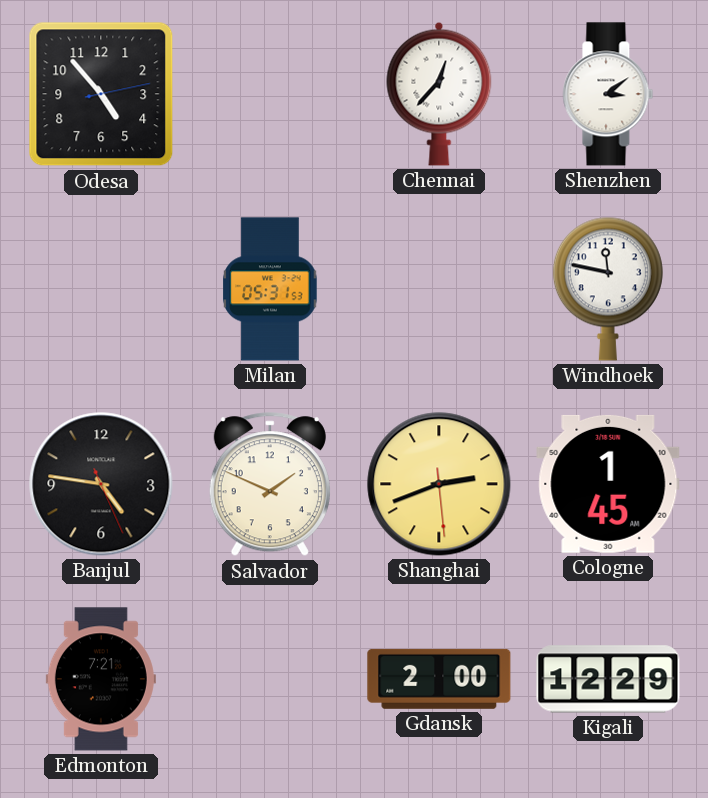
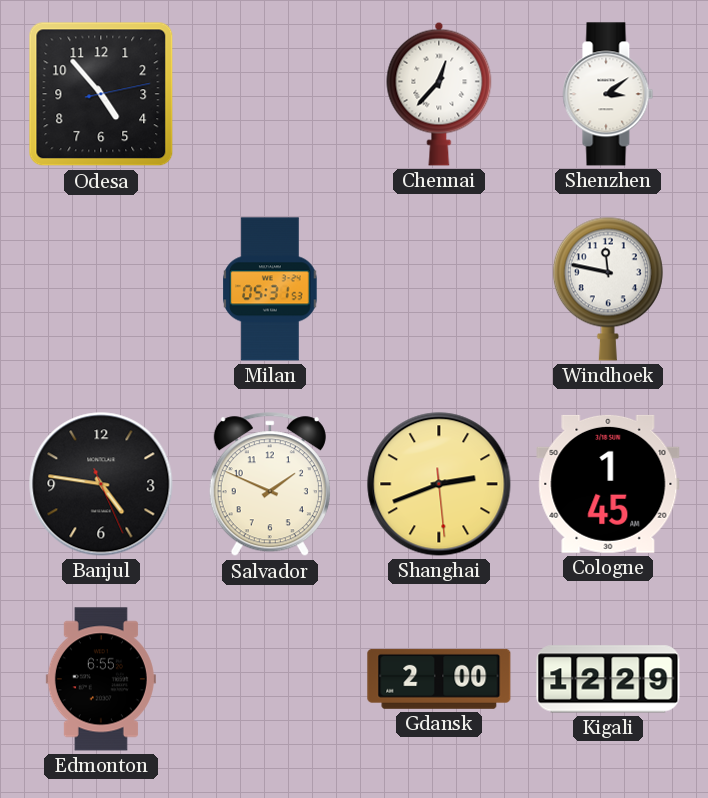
Edmonton: 7:21 -> 6:55 (101, 679)
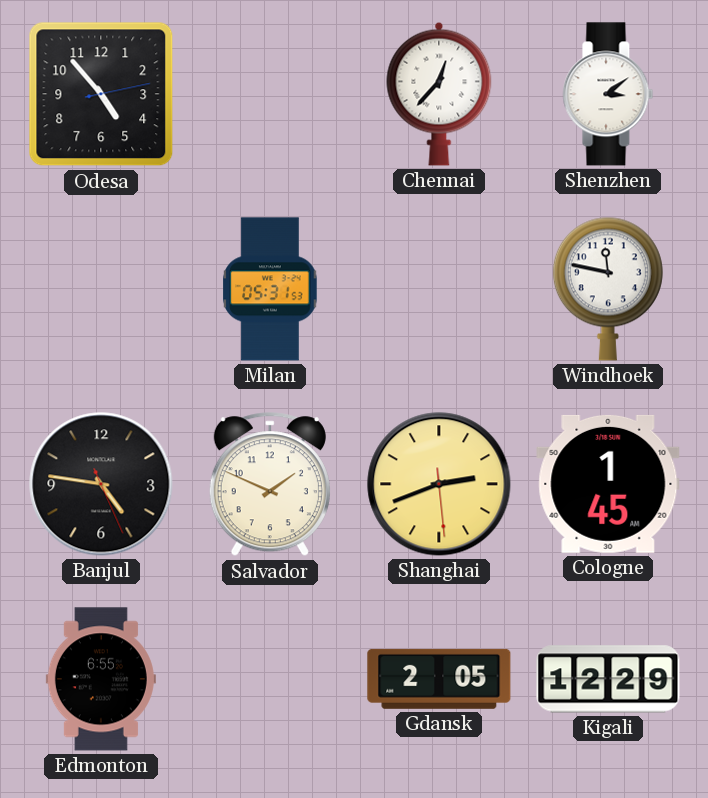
Gdansk: 2:00 -> 2:05 (439, 679)
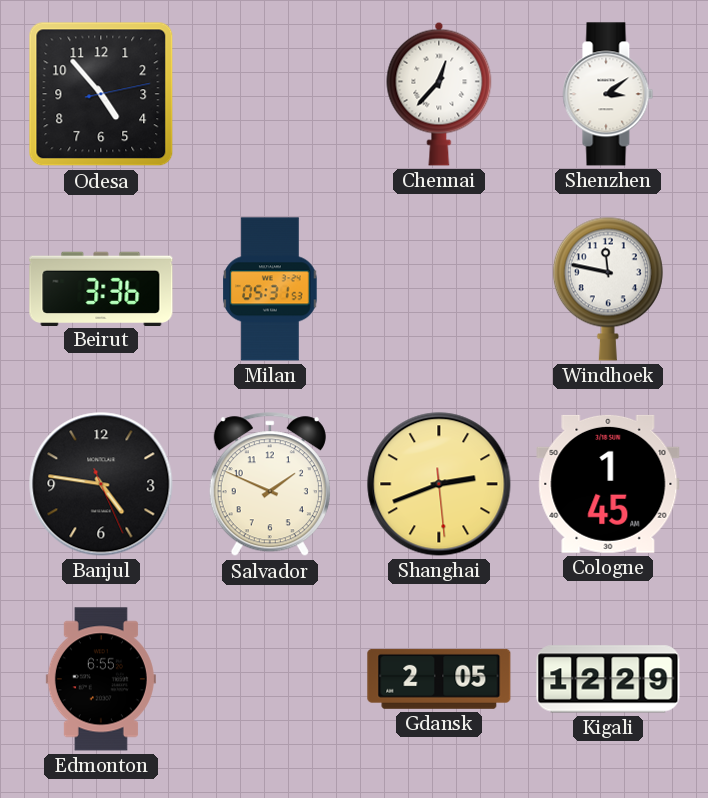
Beirut: none -> 3:36 (101, 288)
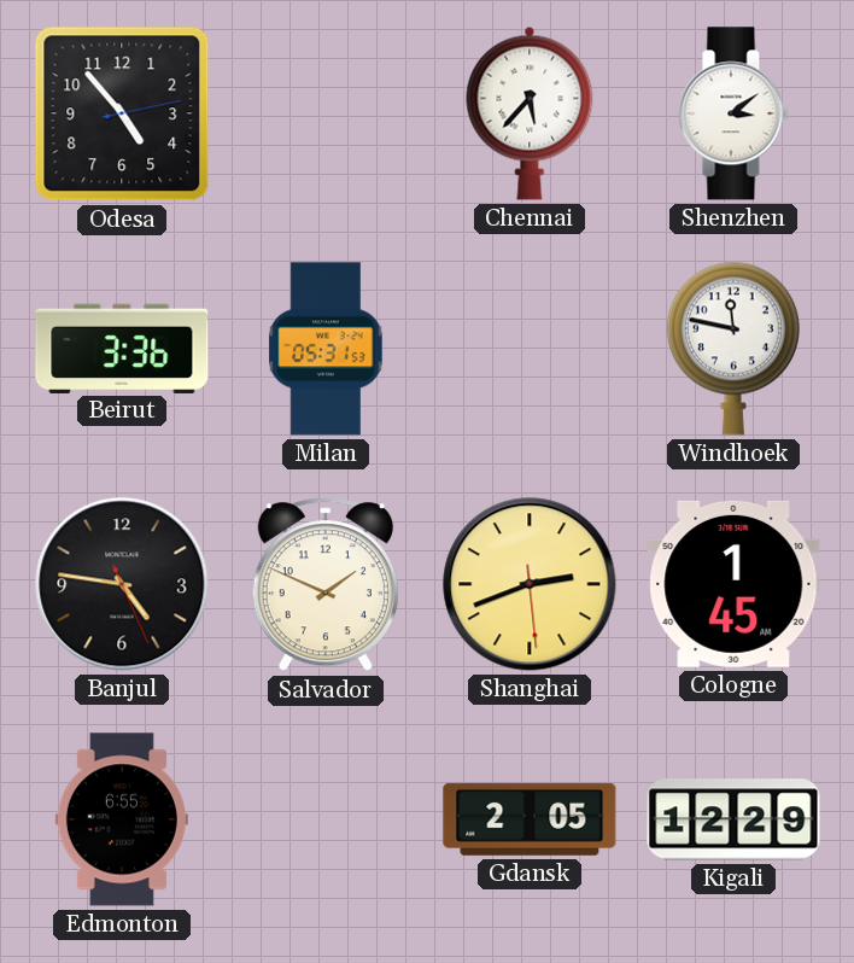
Chennai: 12:37 -> 5:37 (530, 113)
